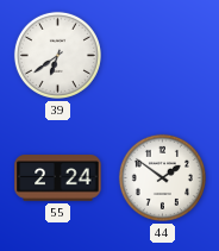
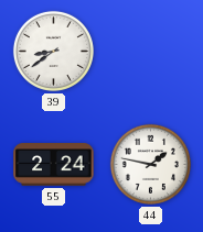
39: 6:39 -> 8:39 (53, 51)
44: 1:51 -> 1:47 (150, 164)
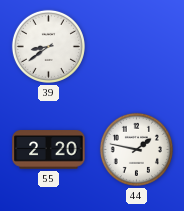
55: 2:24 -> 2:20 (49, 150)
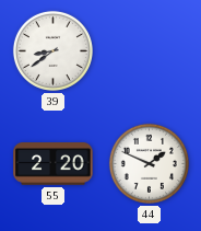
44: 1:47 -> 1:49 (149, 163)
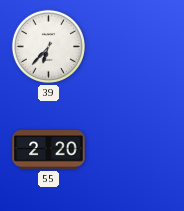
39: 8:39 -> 6:37 (48, 46)
44: 1:49 -> none (149, 163)
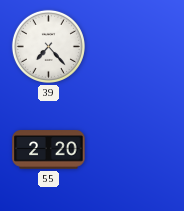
39: 6:37 -> 7:23 (48, 46)
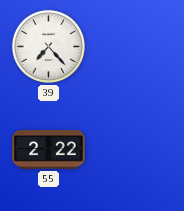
55: 2:20 -> 2:22 (49, 150)
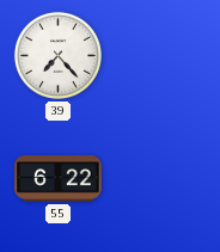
55: 2:22 -> 6:22 (59, 179)
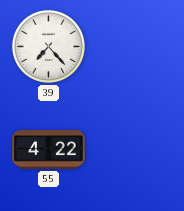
55: 6:22 -> 4:22 (49, 150)
